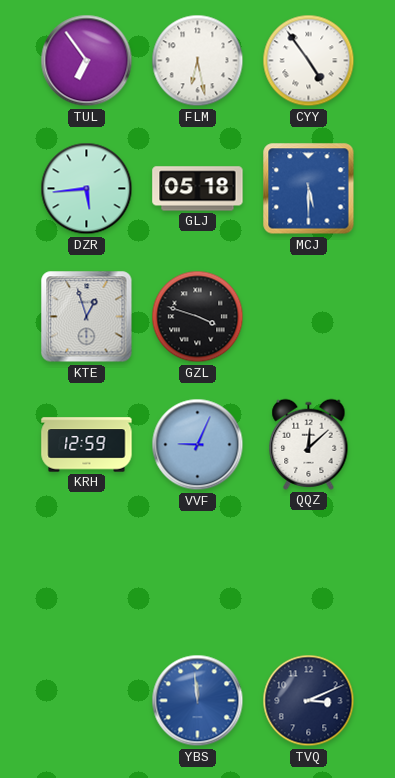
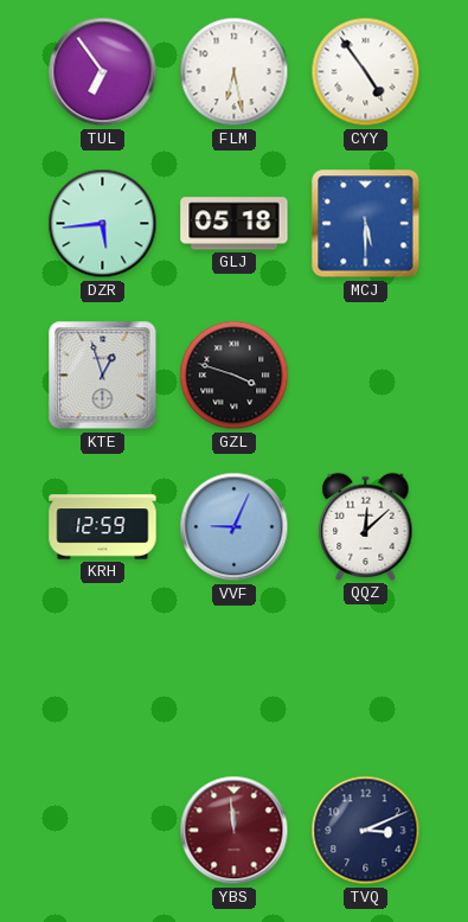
YBS dial: blue -> burgundy (235, 831)
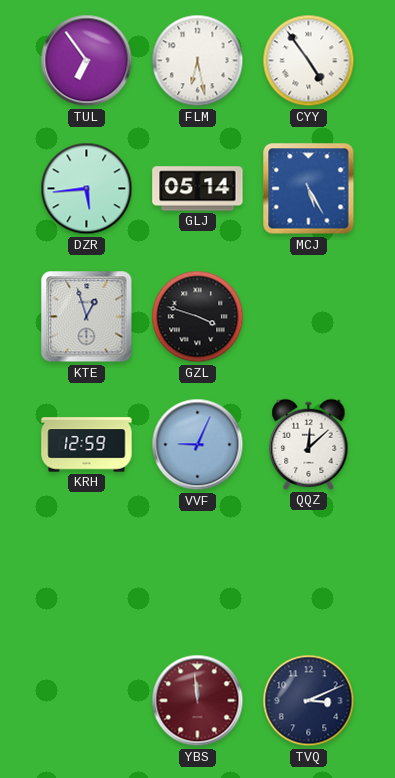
GLJ: 05:18 -> 05:14 (198, 189)
MCJ: 5:30 -> 5:25 (309, 189)
